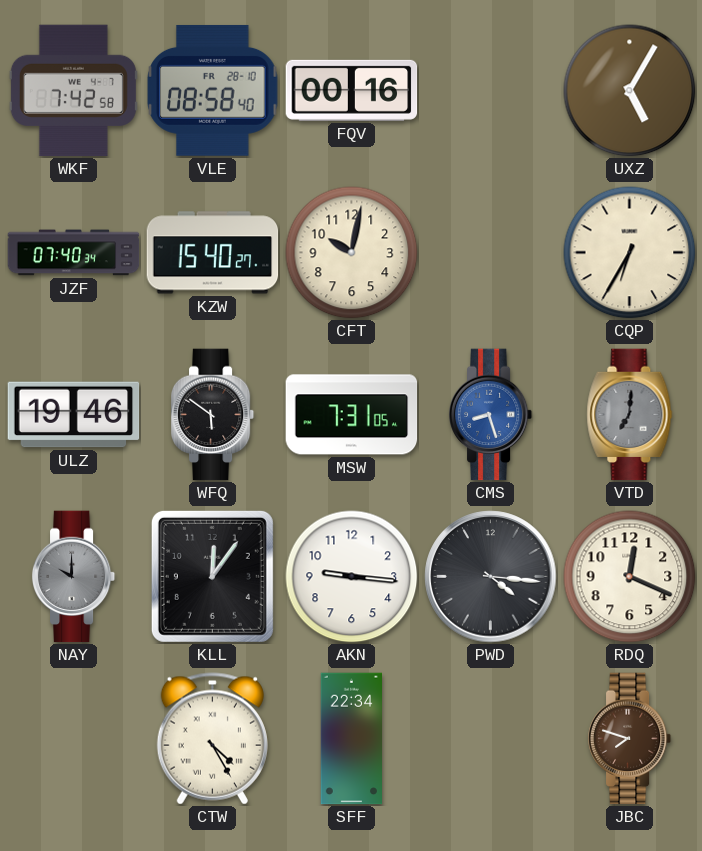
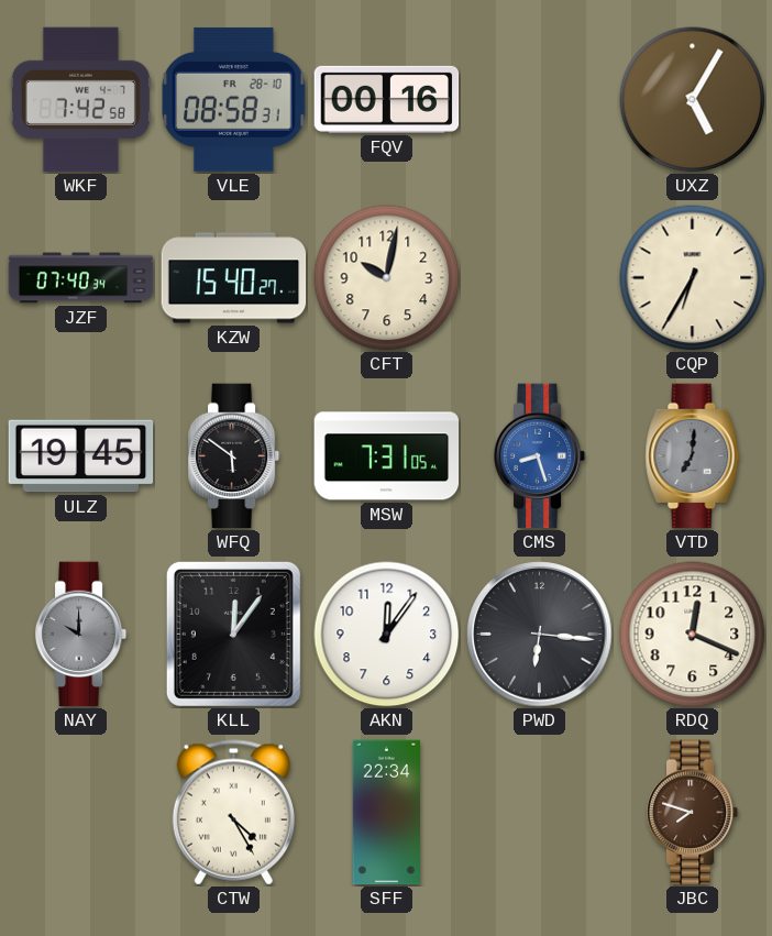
VLE: 08:58:40 -> 08:58:31 (234, 99)
ULZ: 19:46 -> 19:45 (81, 456)
AKN: 9:16 -> 12:06 (387, 635)
PWD: 4:16 -> 6:16 (540, 635)
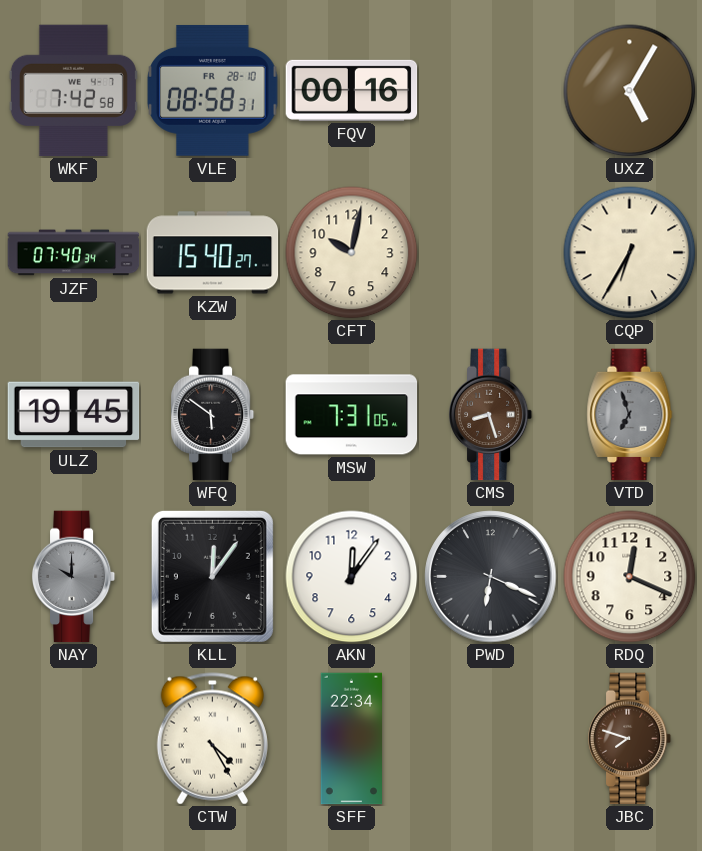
CMS dial: blue -> brown (491, 415)
VTD: 7:01 -> 6:57 (630, 415)
PWD: 6:16 -> 6:19 (491, 577)
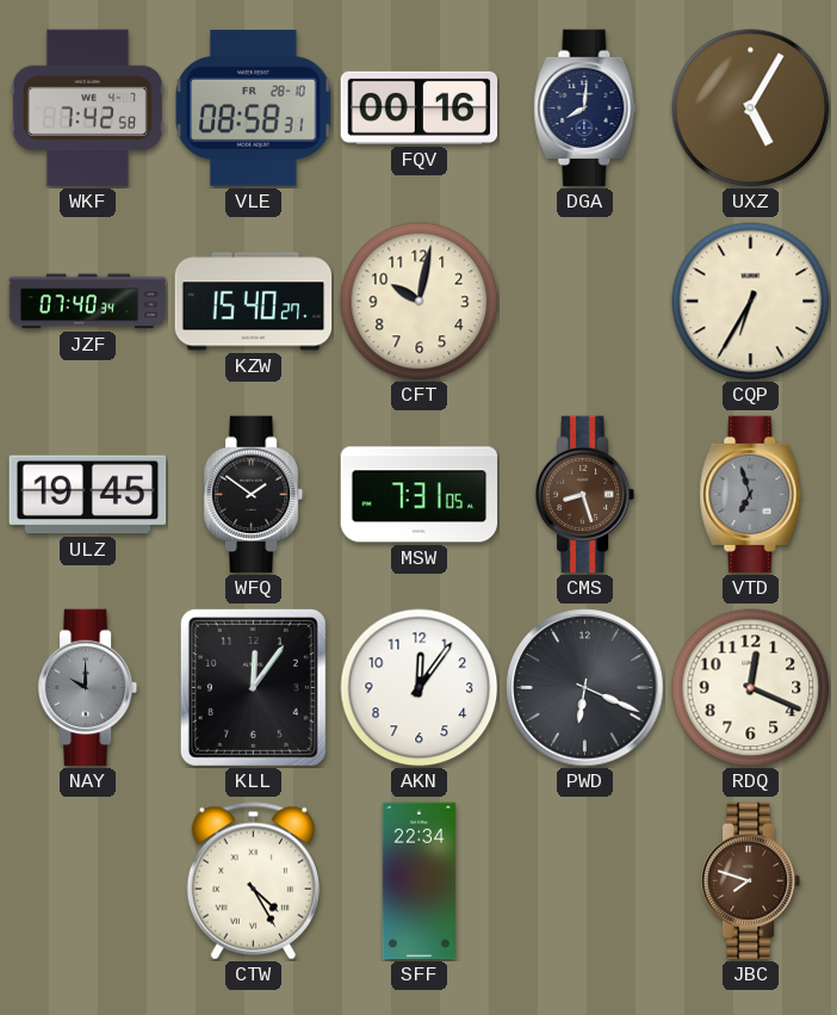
DGA: none -> 8:01 (585, 109)
WFQ: 5:51 -> 1:51 (254, 495)
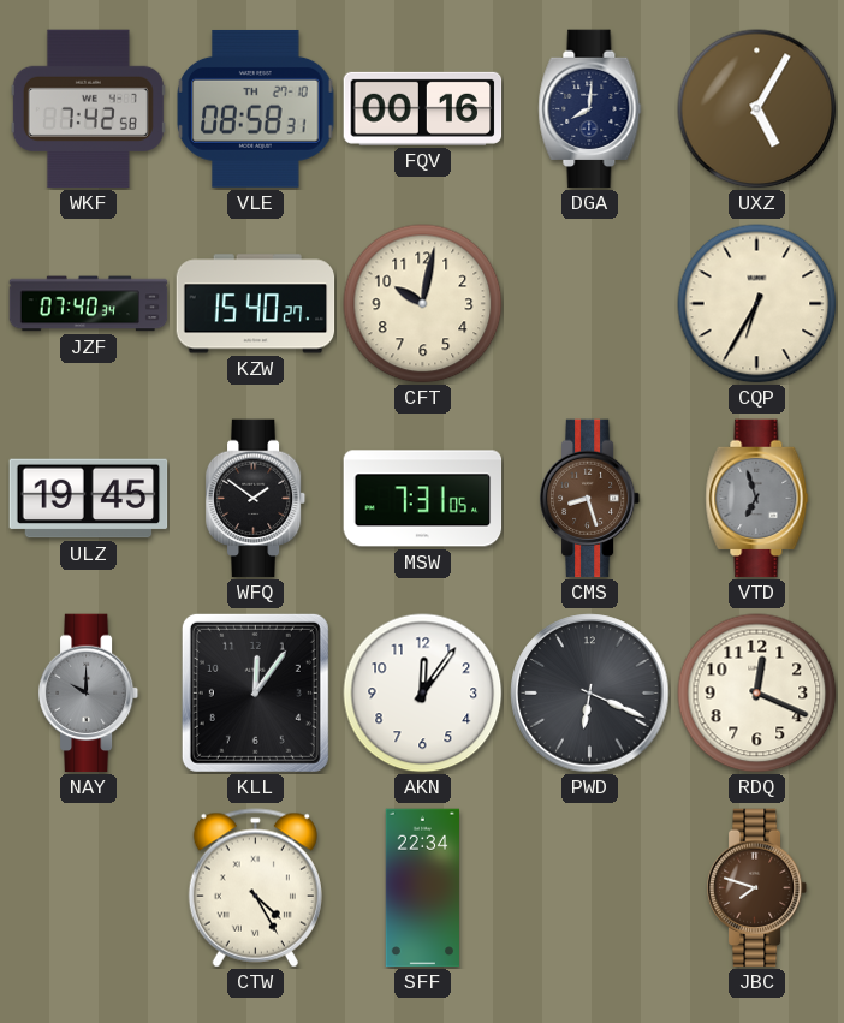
VLE date: FR 28-10 -> TH 27-10 (256, 108)
